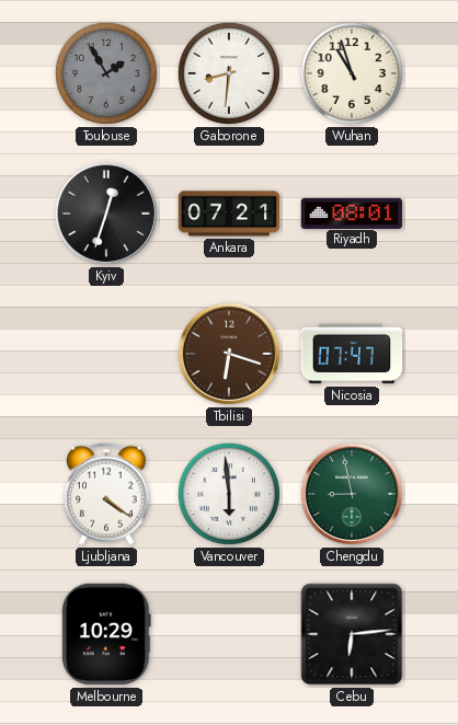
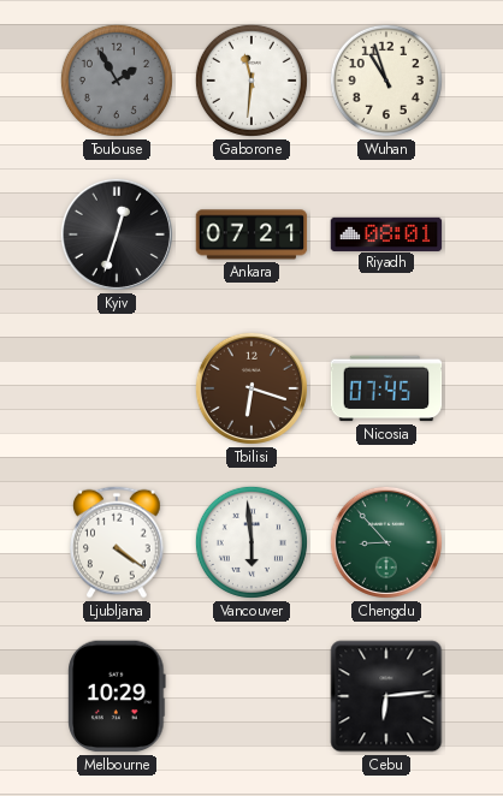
Gaborone: 8:31 -> 11:31 (251, 81)
Nicosia: 07:47 -> 07:45 (386, 388)
Chengdu: 8:58 -> 8:53 (386, 542)
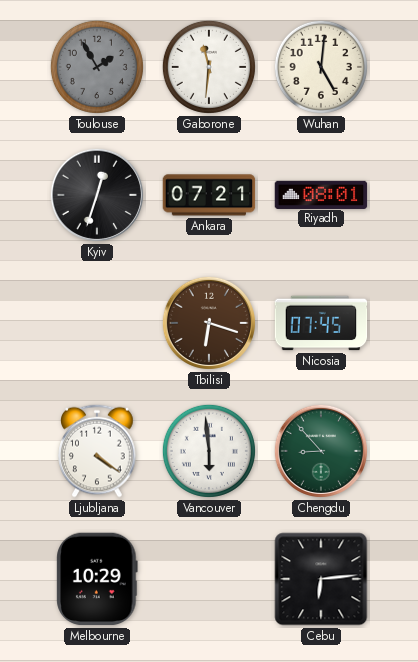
Wuhan: 10:57 -> 5:01 (321, 67)
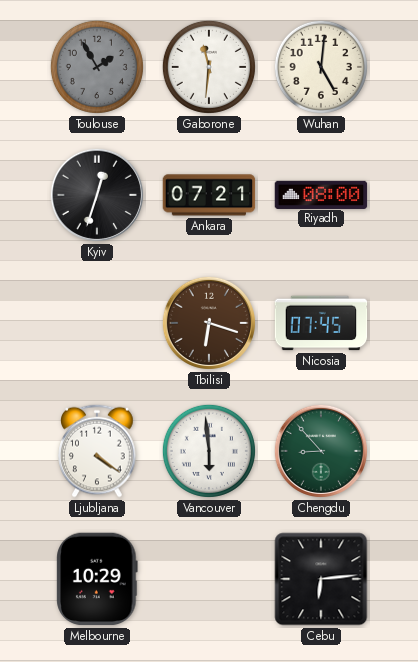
Riyadh: 08:01 -> 08:00 (321, 194)
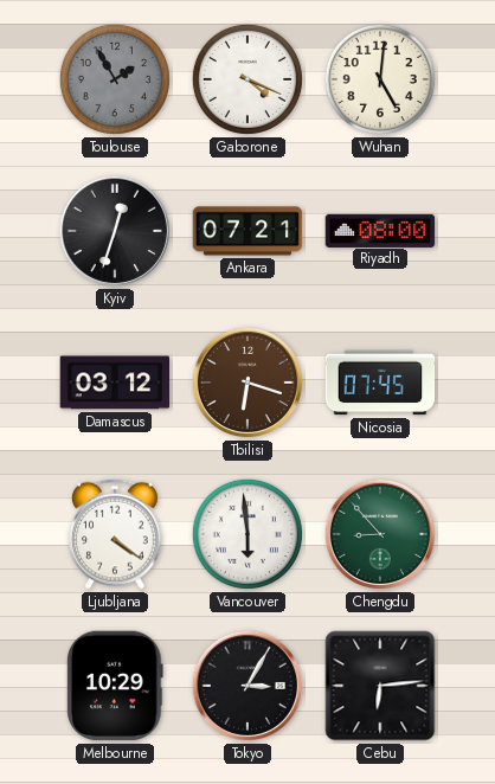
Gaborone: 11:31 -> 4:19 (247, 79)
Damascus: none -> 03:12 (115, 383)
Tokyo: none -> 3:05 (247, 686)
